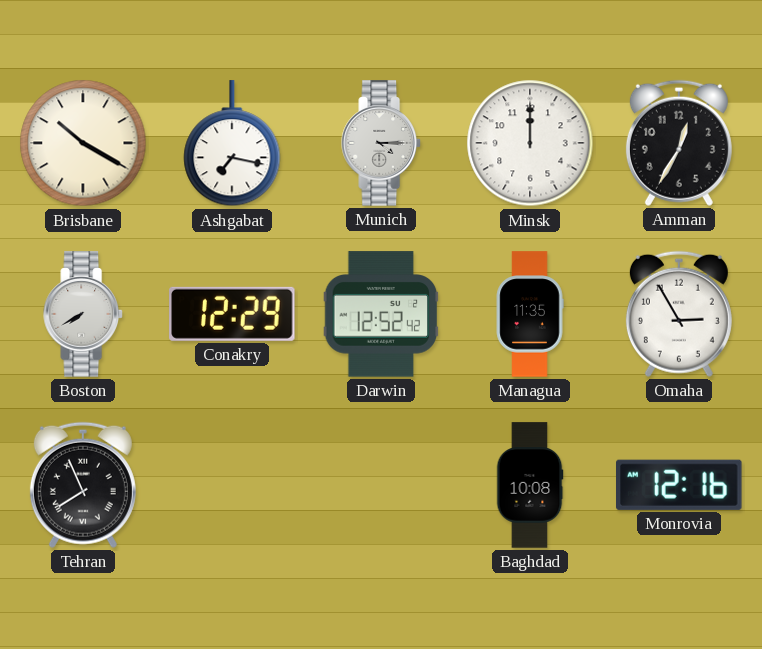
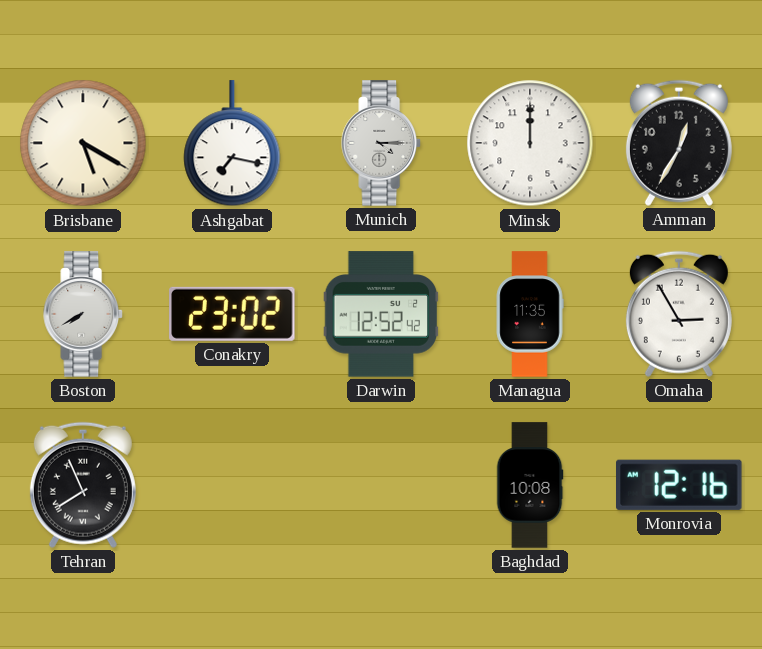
Brisbane: 10:20 -> 5:20 (83, 143)
Conakry: 12:29 -> 23:02 (232, 314)
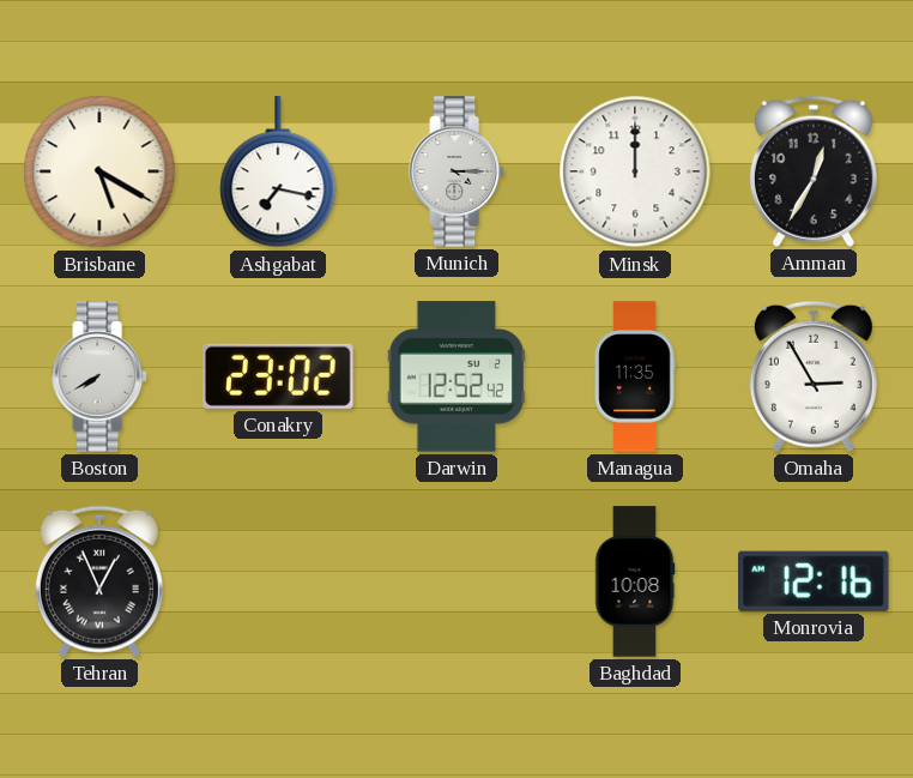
Tehran: 7:56 -> 12:56 (99, 581)
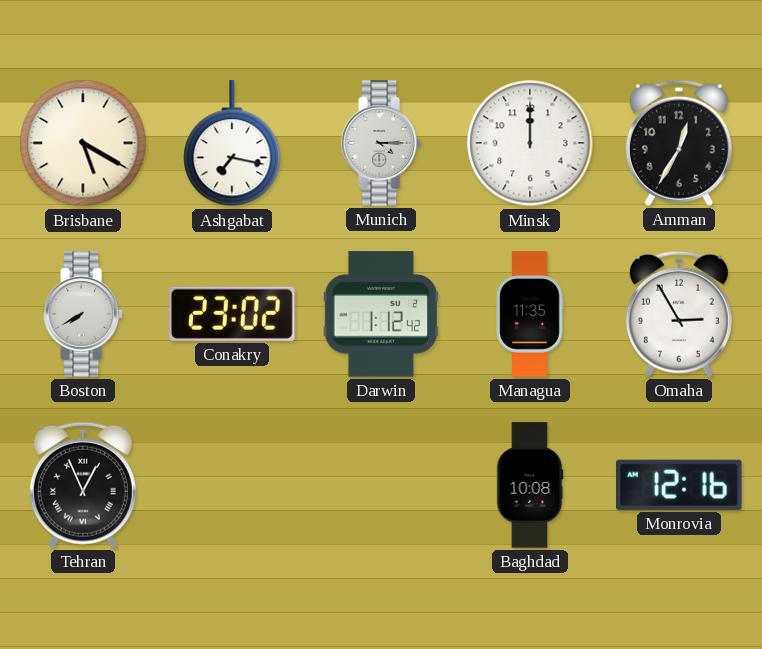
Darwin: 12:52 -> 1:12 (381, 314)
